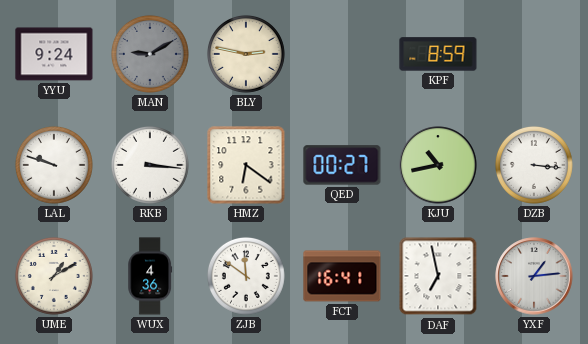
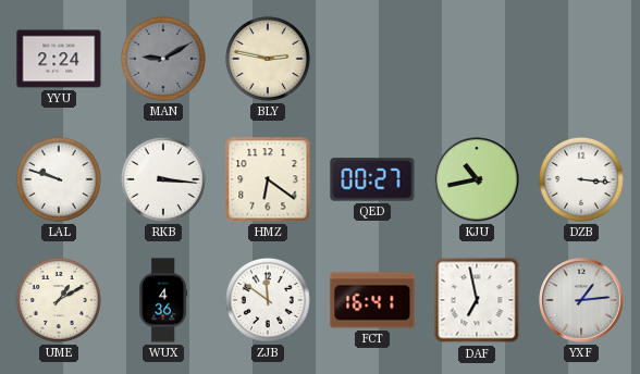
YYU: 9:24 -> 2:24 (59, 59)
KPF: 8:59 -> none (438, 54)
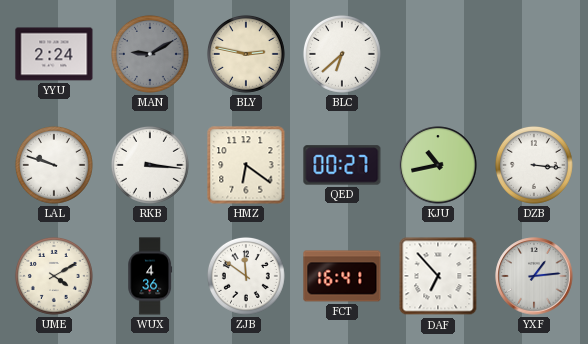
BLC: none -> 6:38 (342, 54)
UME: 1:10 -> 4:10 (54, 276)
DAF: 6:58 -> 6:53 (438, 276)
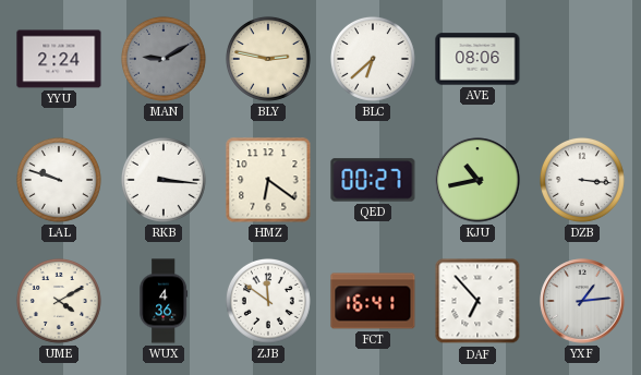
AVE: none -> 08:06 (477, 59)
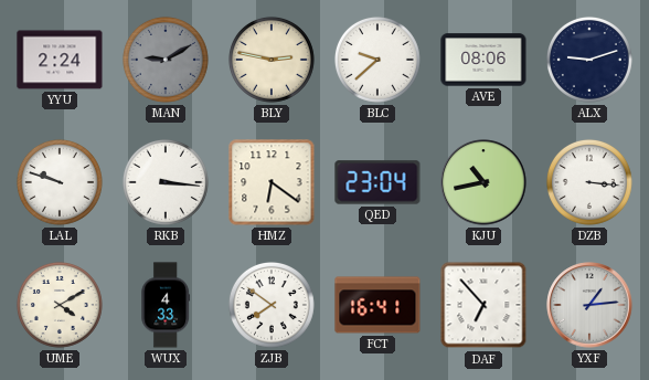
BLC: 6:38 -> 9:38 (377, 60)
ALX: none -> 9:12 (589, 60)
QED: 00:27 -> 23:04 (377, 182)
WUX: 4:36 -> 4:33 (166, 305)
ZJB: 11:51 -> 7:51 (272, 305)
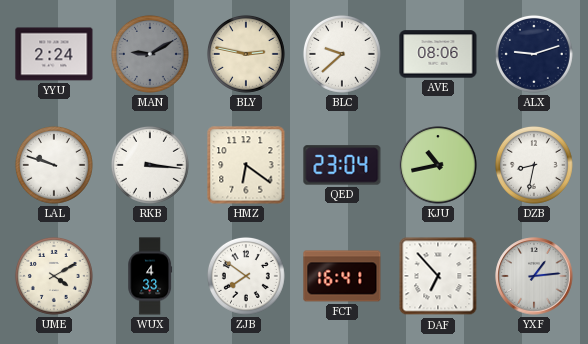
DZB: 3:16 -> 8:32 (534, 165)
